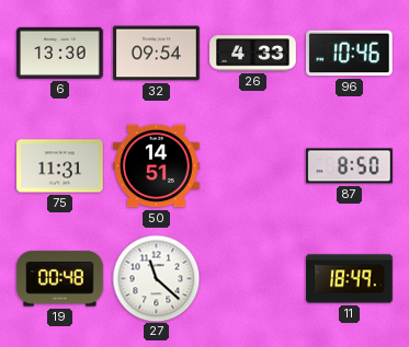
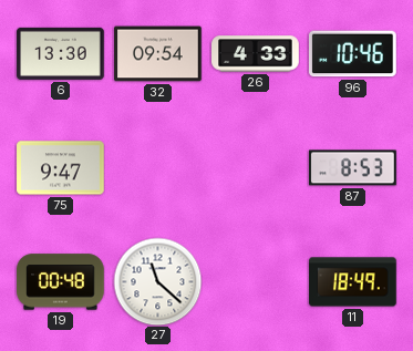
75: 11:31 -> 9:47 (61, 168)
50: 14:51 -> none (157, 166)
87: 8:50 -> 8:53 (353, 168)
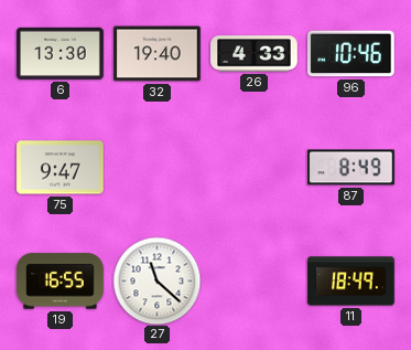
32: 09:54 -> 19:40 (158, 54)
87: 8:53 -> 8:49 (351, 168)
19: 00:48 -> 16:55 (61, 282)
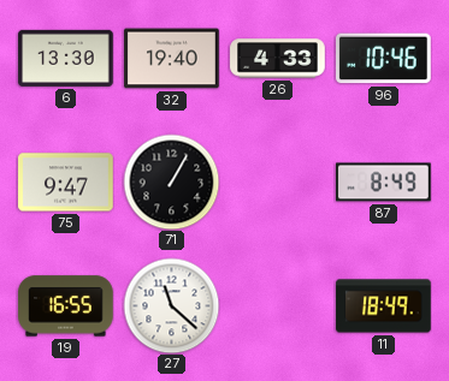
71: none -> 1:05 (171, 181)
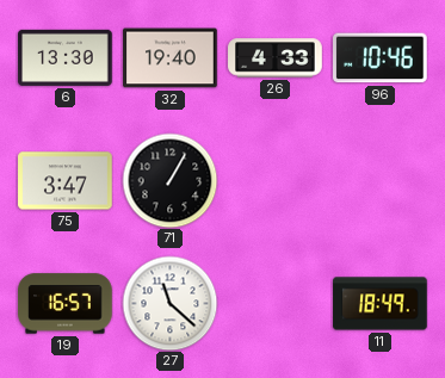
75: 9:47 -> 3:47 (66, 181)
87: 8:49 -> none (384, 183)
19: 16:55 -> 16:57 (66, 304)
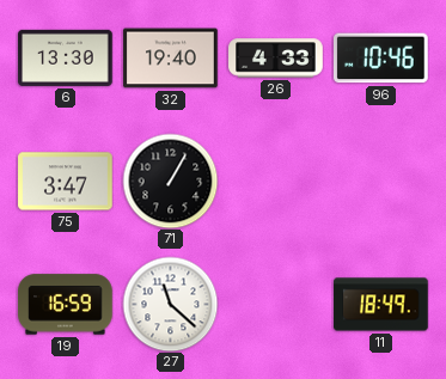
19: 16:57 -> 16:59 (66, 305)
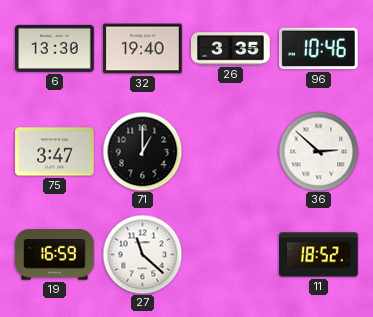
26: 4:33 -> 3:35 (231, 49)
71: 1:05 -> 1:00 (142, 151)
36: none -> 2:52 (318, 151)
11: 18:49 -> 18:52 (319, 255)
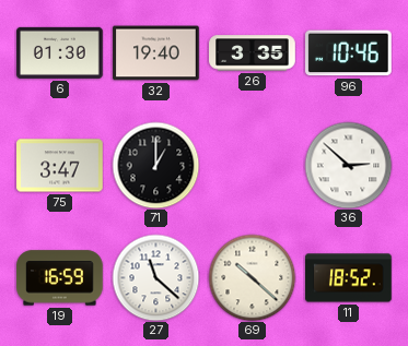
6: 13:30 -> 01:30 (60, 52)
69: none -> 10:22 (252, 277)
